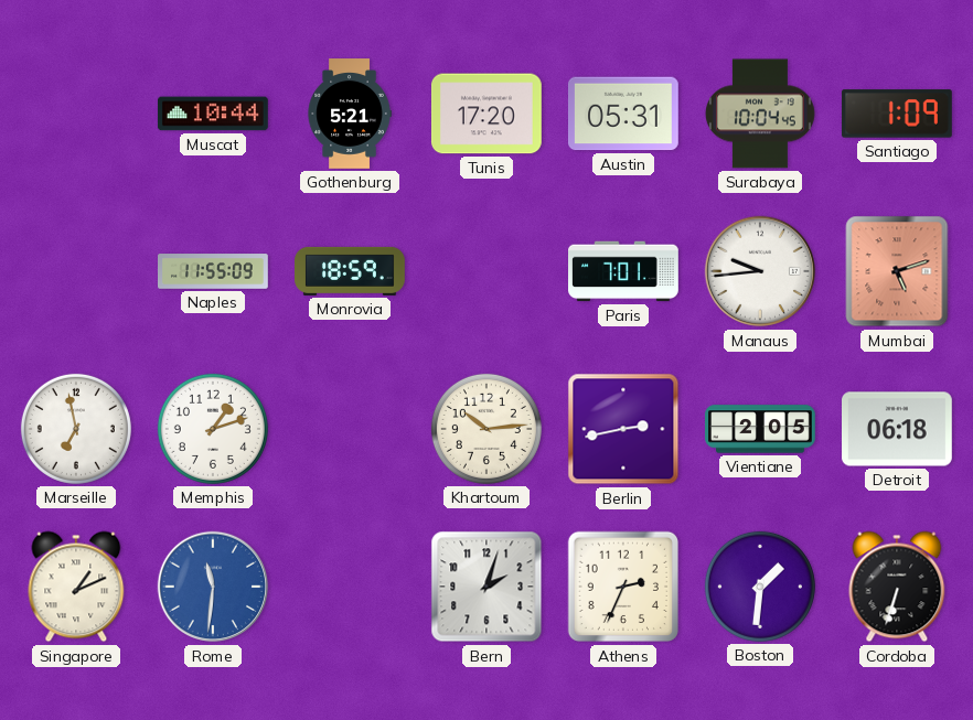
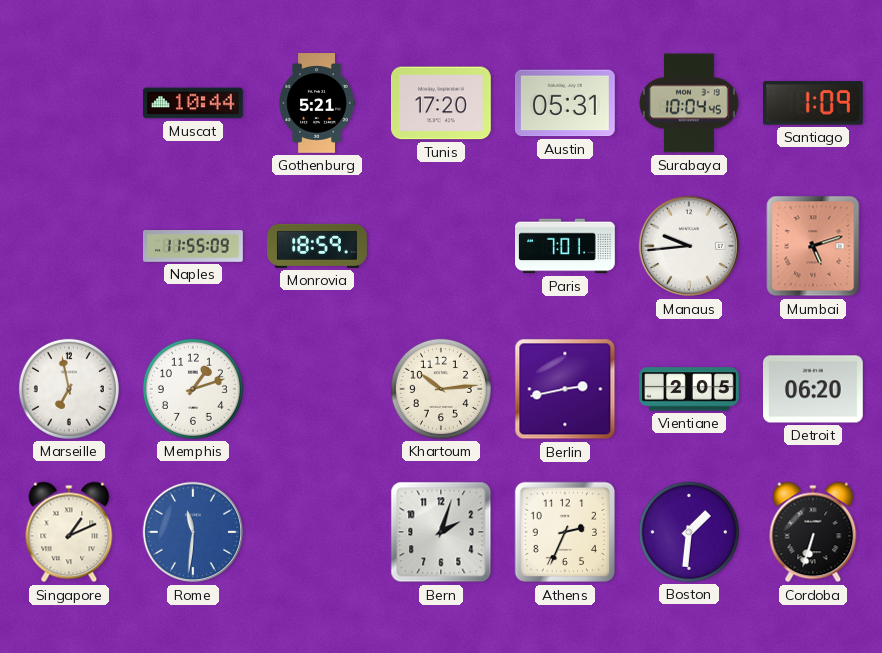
Detroit: 06:18 -> 06:20 (814, 389)
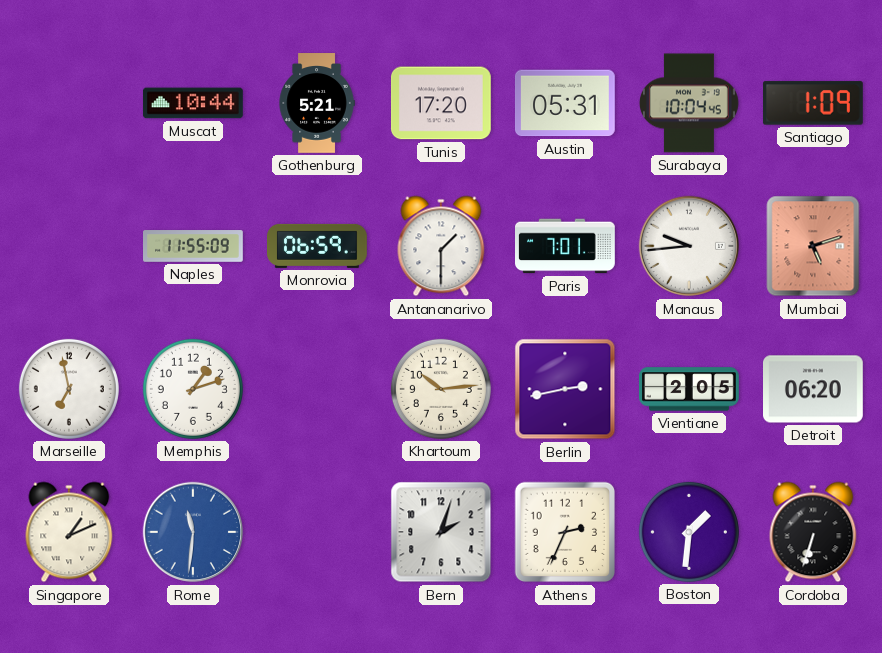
Monrovia: 18:59 -> 06:59 (318, 246)
Antananarivo: none -> 1:30 (441, 246)
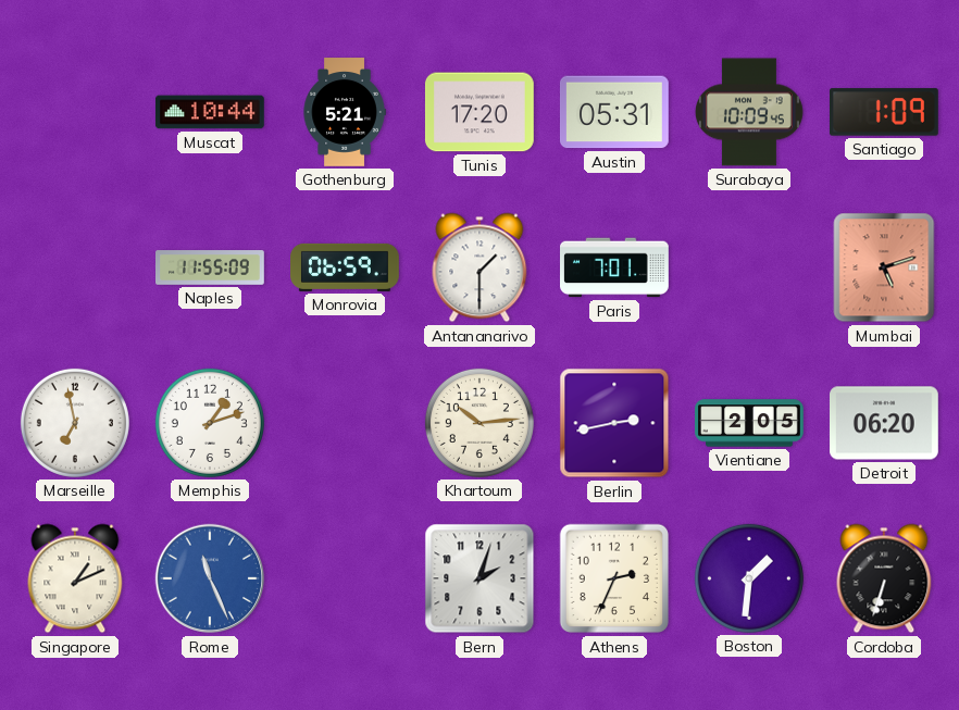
Surabaya: 10:04 -> 10:09 (749, 112)
Manaus: 9:44 -> none (689, 246)
Rome: 11:31 -> 11:26 (210, 578)
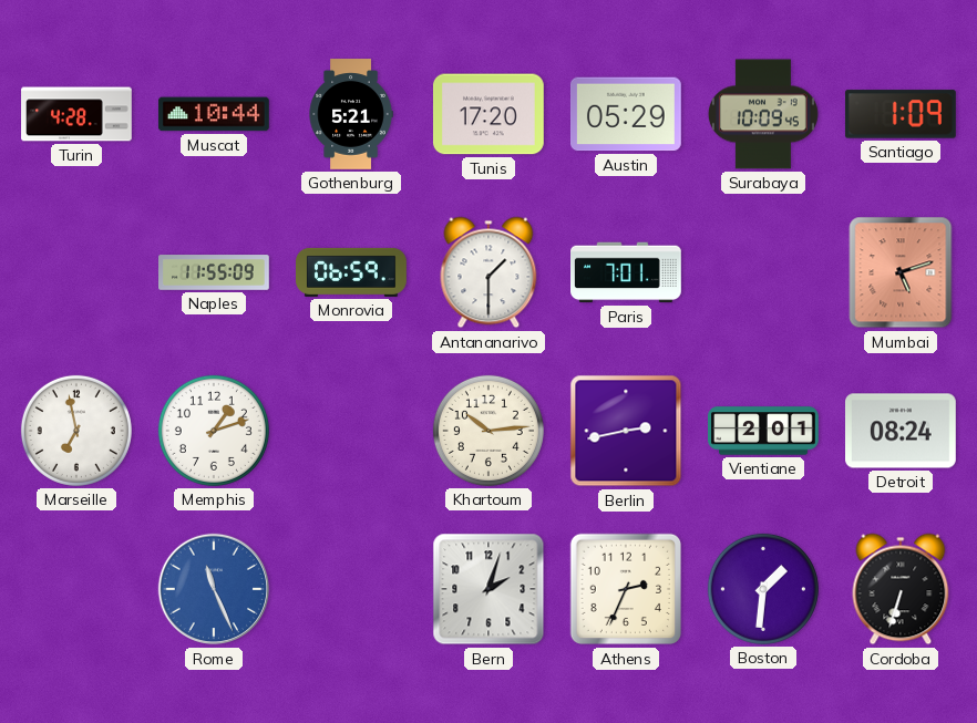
Turin: none -> 4:28 (76, 114)
Austin: 05:31 -> 05:29 (626, 114)
Vientiane: 2:05 -> 2:01 (764, 431)
Detroit: 06:20 -> 08:24 (902, 431)
Singapore: 1:11 -> none (75, 578)
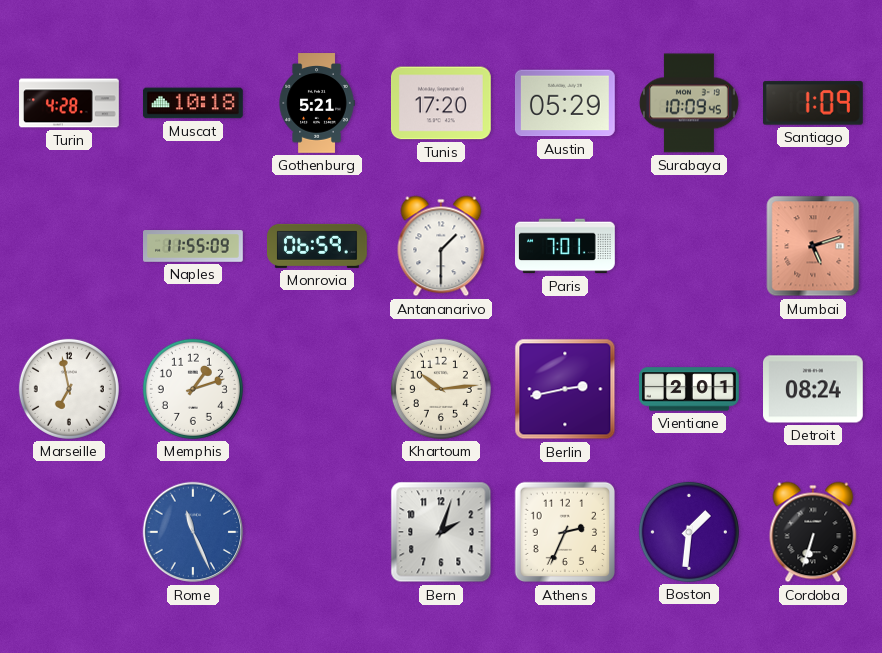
Muscat: 10:44 -> 10:18 (193, 103)
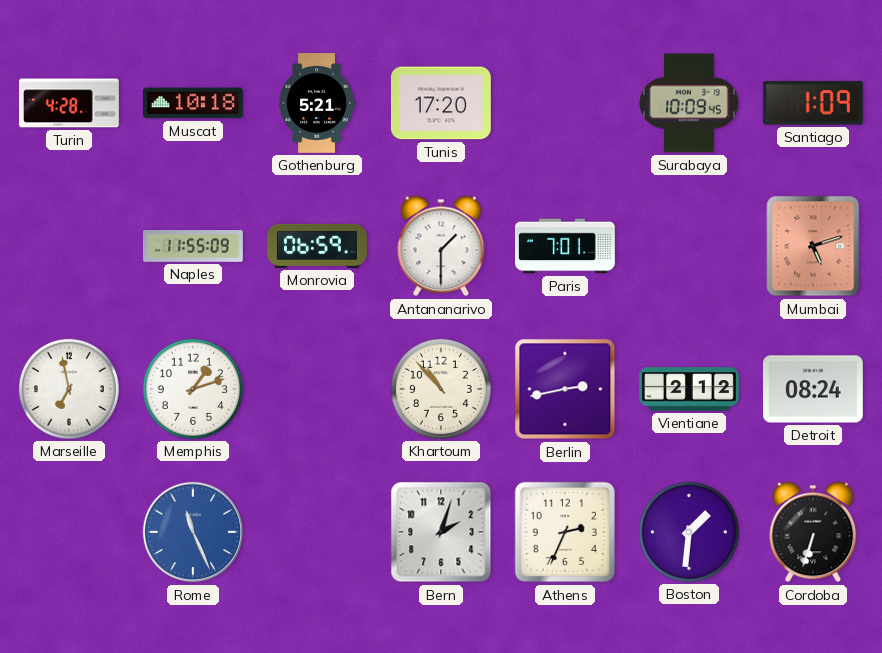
Austin: 05:29 -> none (565, 103)
Khartoum: 10:14 -> 10:53 (441, 389)
Vientiane: 2:01 -> 2:12 (690, 389)
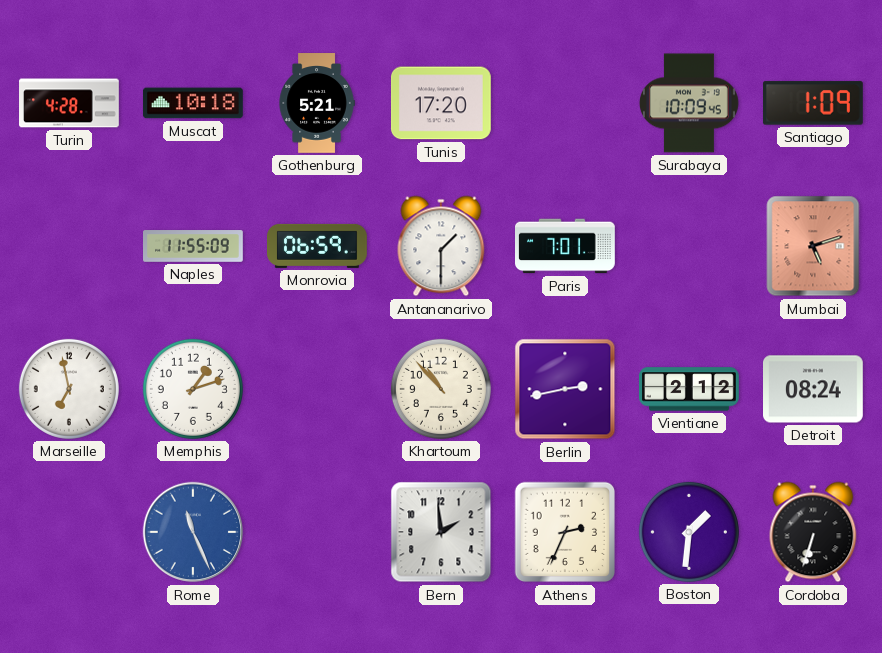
Bern: 2:03 -> 1:59 (441, 532)
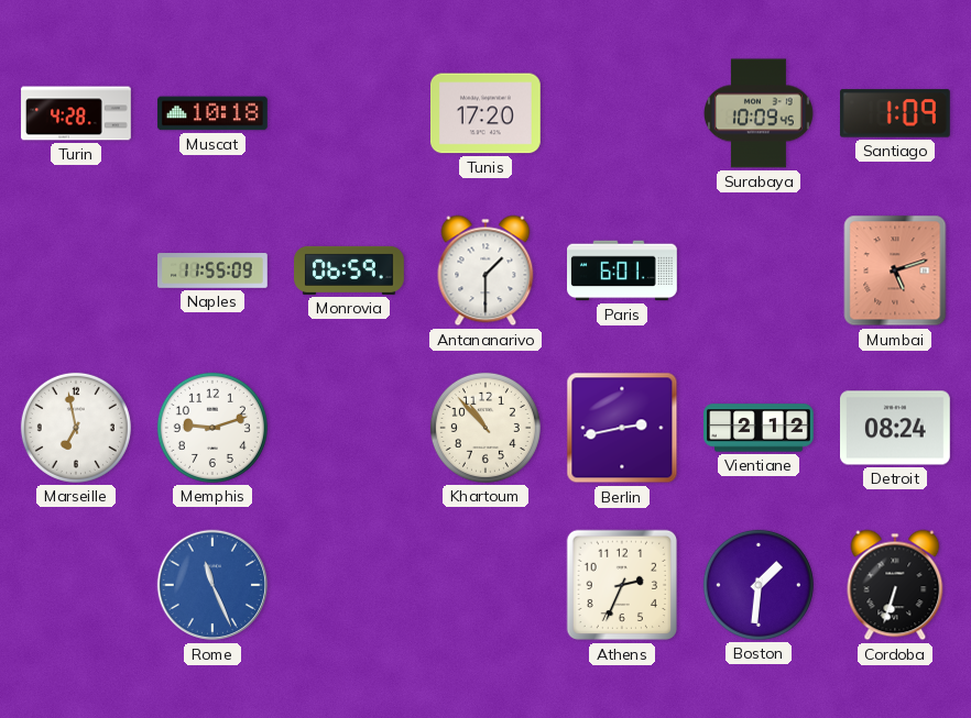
Gothenburg: 5:21 -> none (317, 103)
Paris: 7:01 -> 6:01 (622, 270)
Memphis: 1:12 -> 9:12 (212, 428)
Bern: 1:59 -> none (441, 532)
